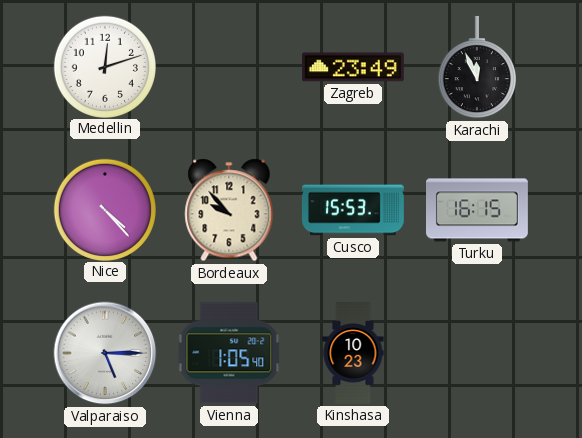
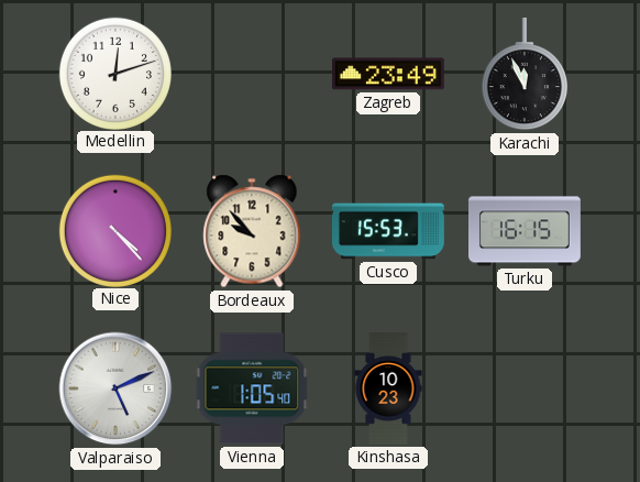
Valparaiso: 5:15 -> 5:11 (115, 388)
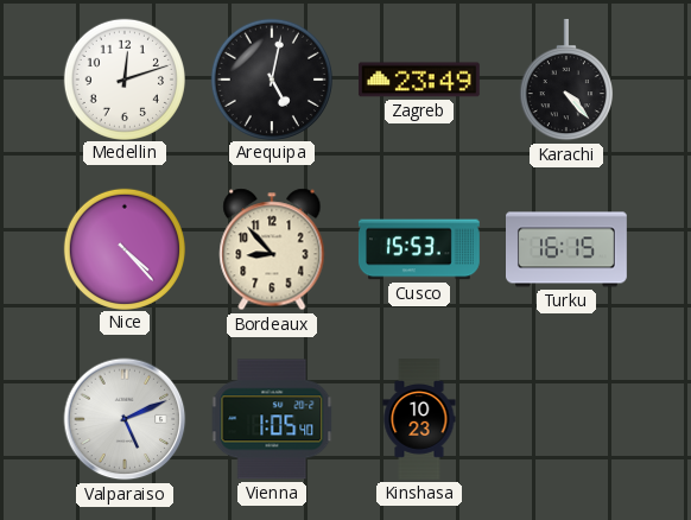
Arequipa: none -> 5:02 (271, 78)
Karachi: 11:56 -> 4:23 (566, 80)
Bordeaux: 9:53 -> 8:53 (272, 249)
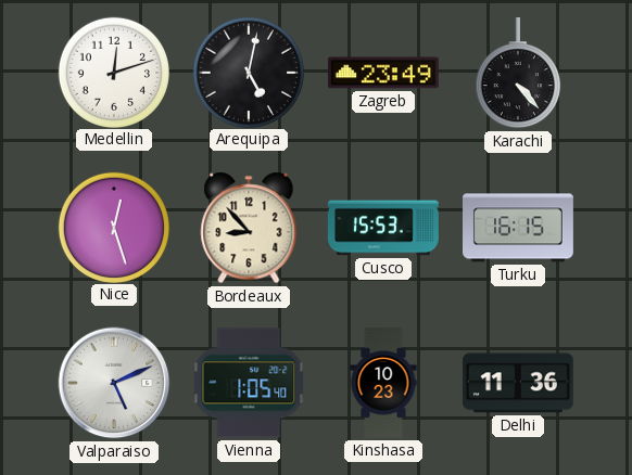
Nice: 4:23 -> 12:27 (113, 227)
Delhi: none -> 11:36 (518, 383)
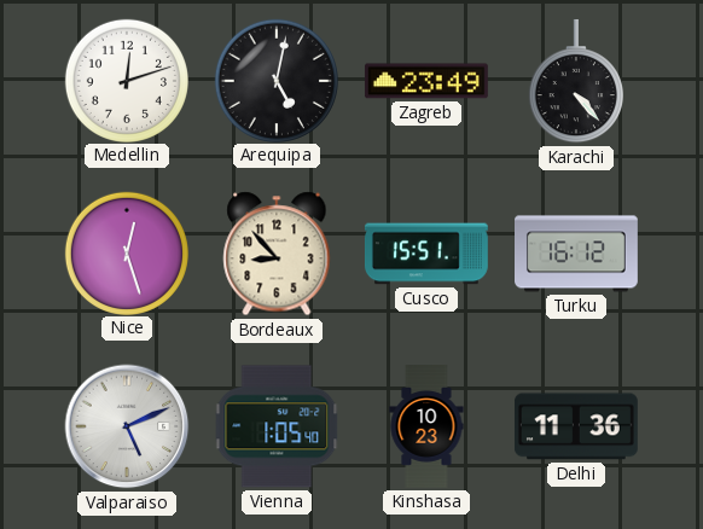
Cusco: 15:53 -> 15:51 (426, 254)
Turku: 16:15 -> 16:12 (577, 254)
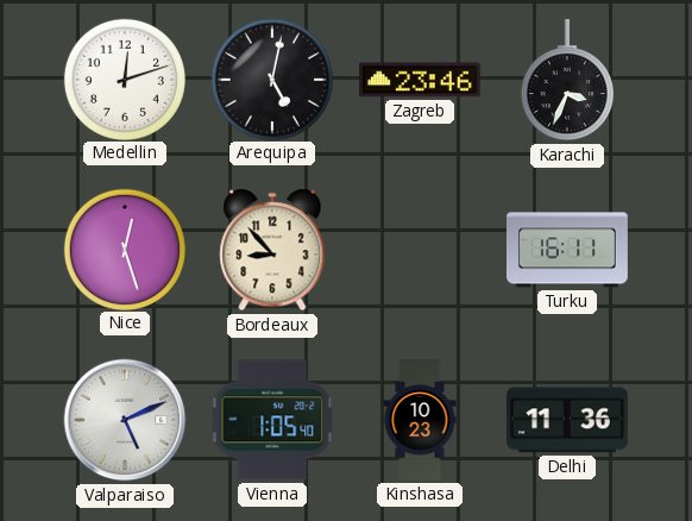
Zagreb: 23:49 -> 23:46 (420, 80)
Karachi: 4:23 -> 3:34 (567, 80)
Cusco: 15:51 -> none (426, 254)
Turku: 16:12 -> 16:11 (568, 250)
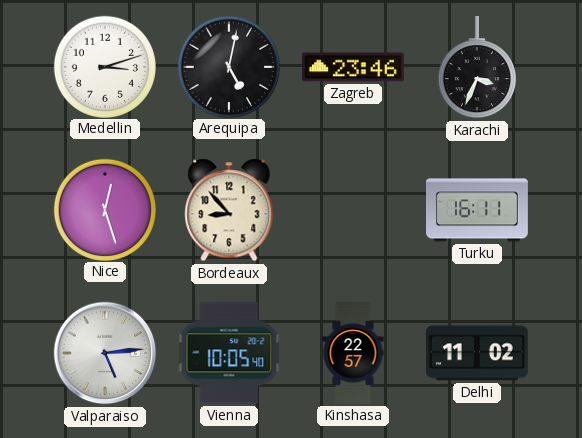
Medellin: 12:12 -> 3:12 (104, 66)
Valparaiso: 5:11 -> 5:14 (105, 353)
Vienna: 1:05 -> 10:05 (229, 353)
Kinshasa: 10:23 -> 22:57 (353, 354)
Delhi: 11:36 -> 11:02 (477, 353)
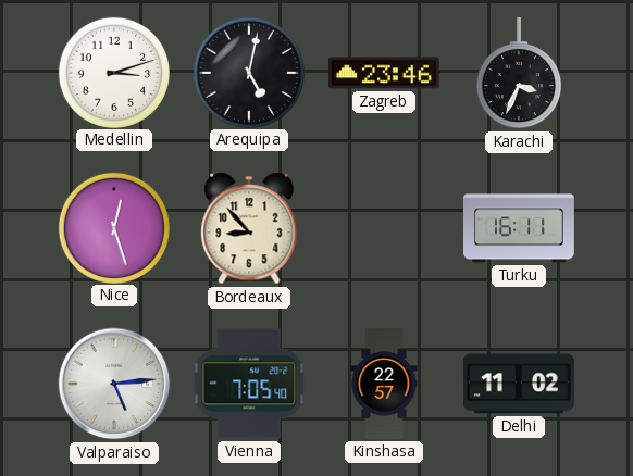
Vienna: 10:05 -> 7:05 (249, 384)
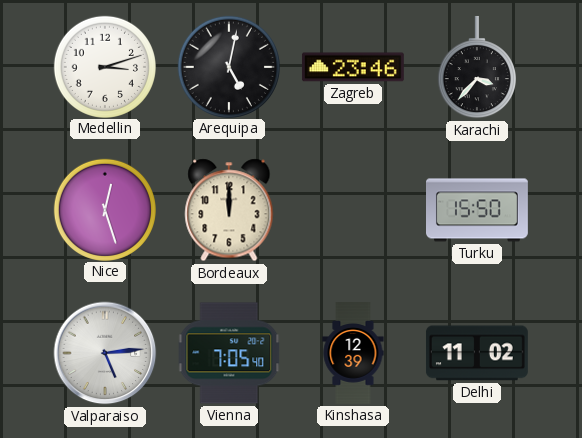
Karachi: 3:34 -> 3:37 (477, 67)
Bordeaux: 8:53 -> 12:00 (229, 210)
Turku: 16:11 -> 15:50 (478, 210)
Kinshasa: 22:57 -> 12:39 (353, 354)
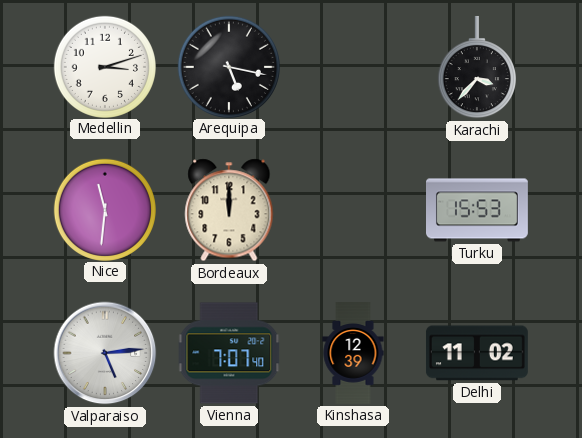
Arequipa: 5:02 -> 5:17 (228, 66)
Zagreb: 23:46 -> none (353, 67)
Nice: 12:27 -> 11:31 (104, 209)
Turku: 15:50 -> 15:53 (478, 210)
Vienna: 7:05 -> 7:07 (229, 353)
